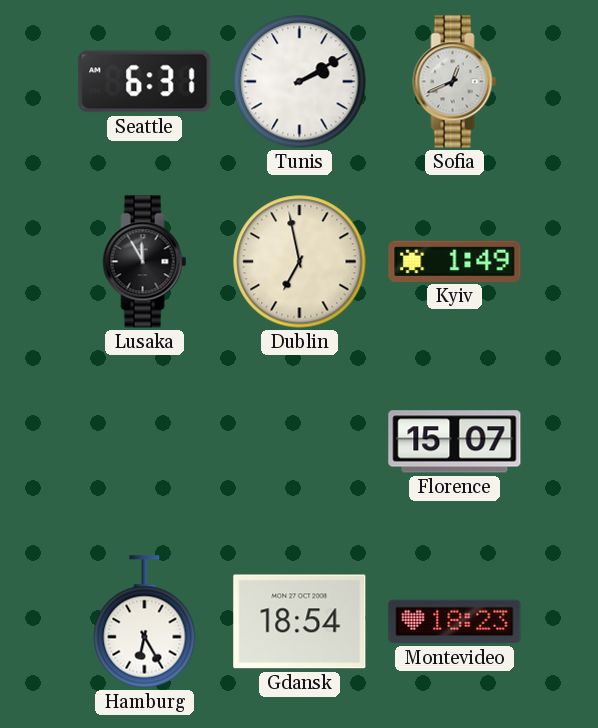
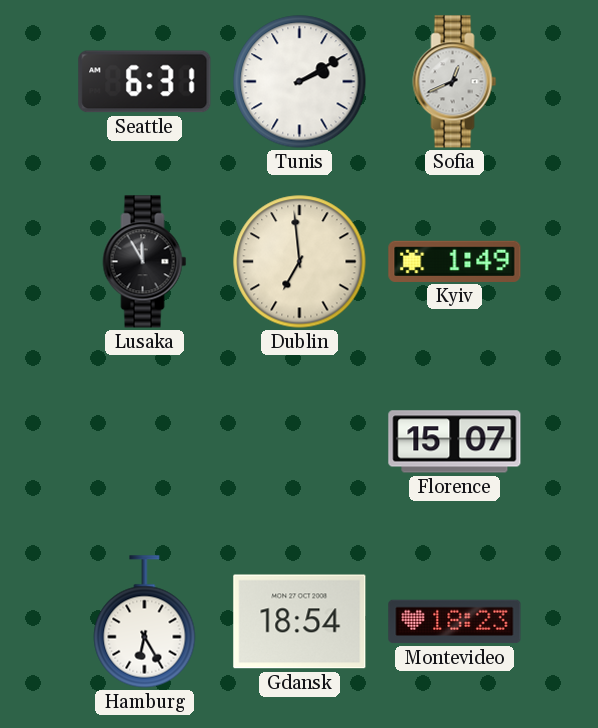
Dublin: 6:58 -> 6:59 (300, 262)
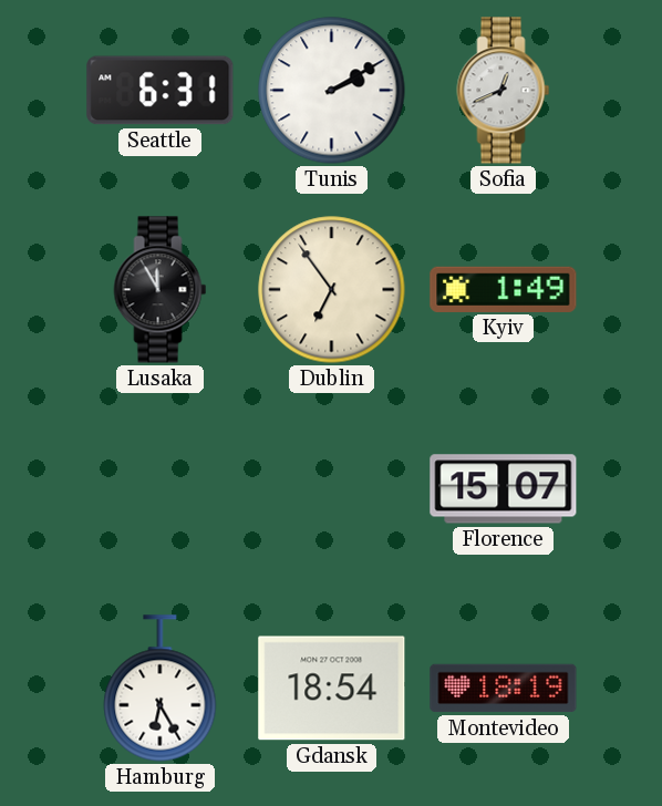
Dublin: 6:59 -> 6:54 (332, 290)
Montevideo: 18:23 -> 18:19 (504, 689)
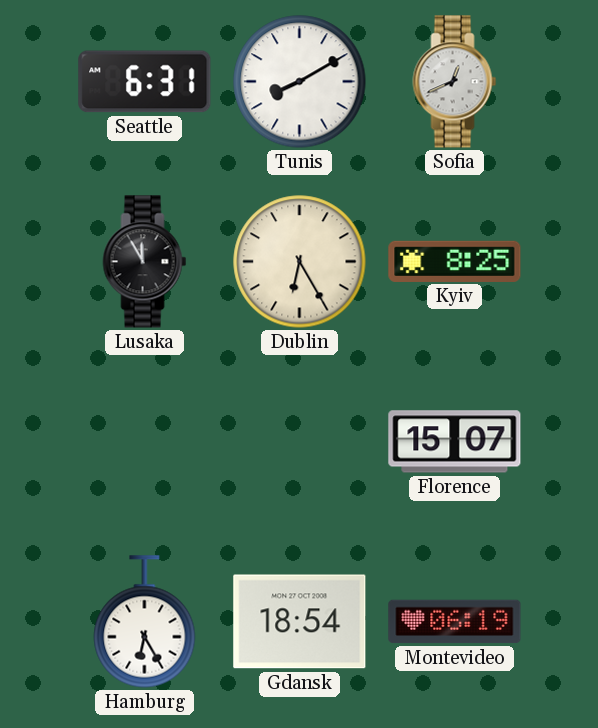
Tunis: 2:10 -> 8:10 (300, 82)
Dublin: 6:54 -> 6:25 (300, 262)
Kyiv: 1:49 -> 8:25 (455, 261)
Montevideo: 18:19 -> 06:19 (455, 622)
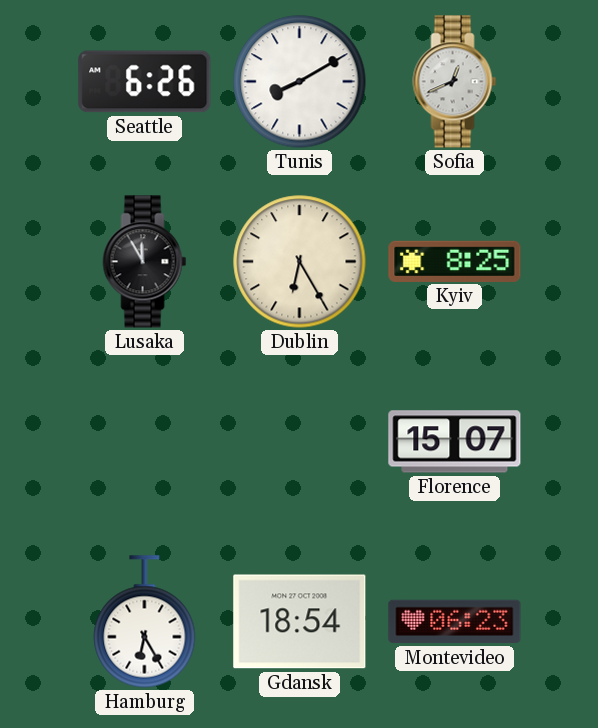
Seattle: 6:31 -> 6:26 (145, 82)
Montevideo: 06:19 -> 06:23 (455, 622)
